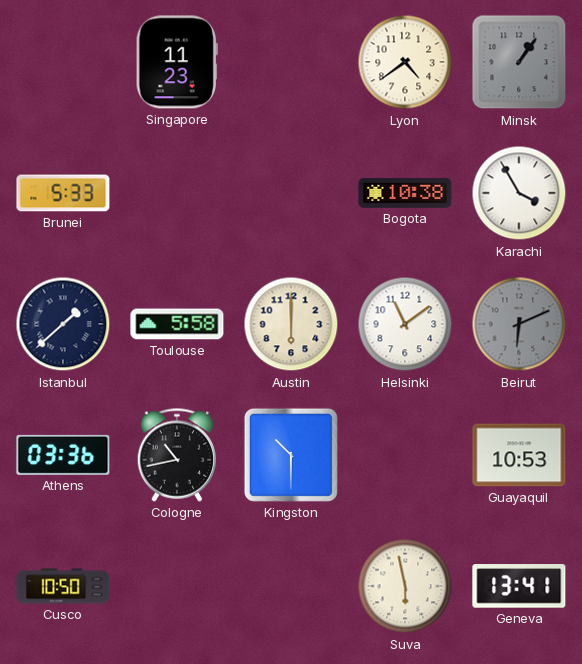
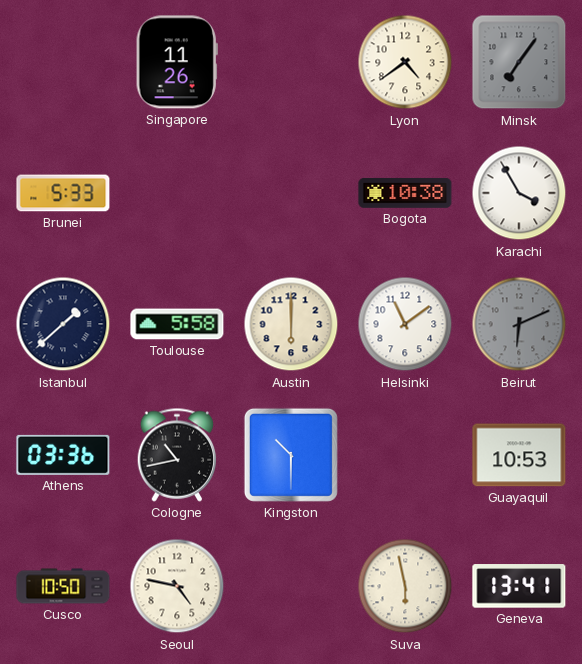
Singapore: 11:23 -> 11:26 (177, 62)
Minsk: 1:06 -> 7:06 (519, 62)
Seoul: none -> 4:47 (177, 586)
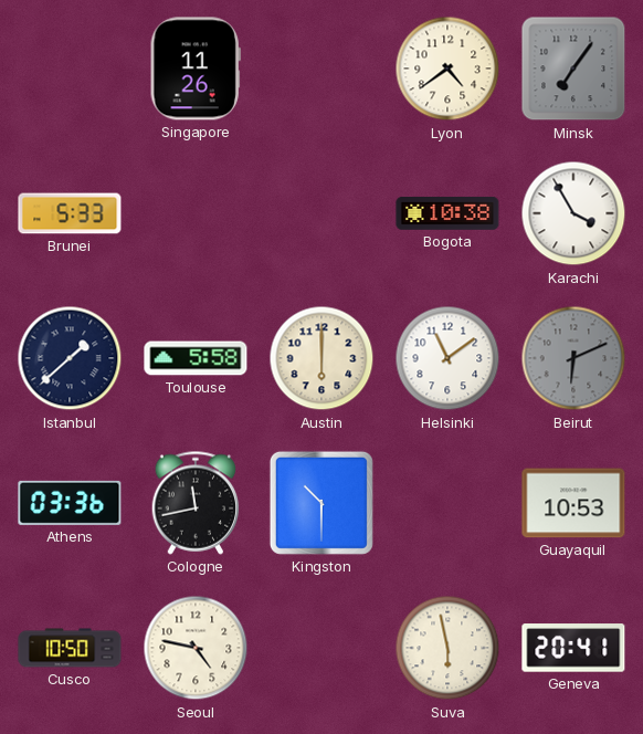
Cologne: 10:43 -> 11:43 (196, 503)
Geneva: 13:41 -> 20:41 (573, 648)
